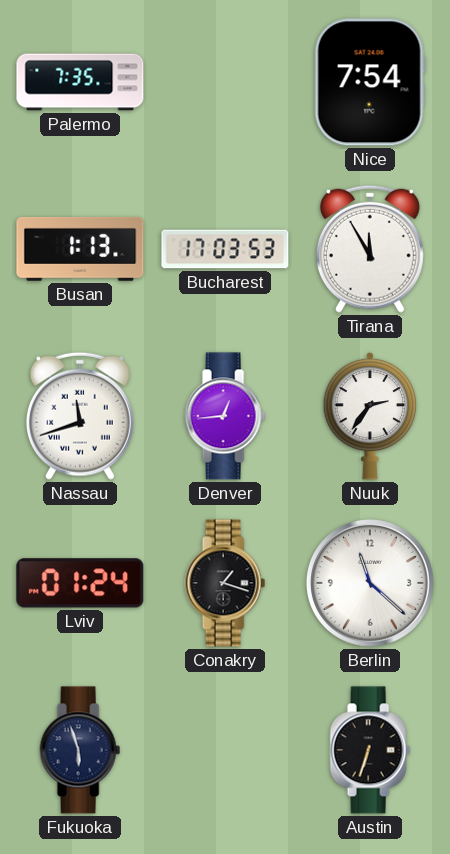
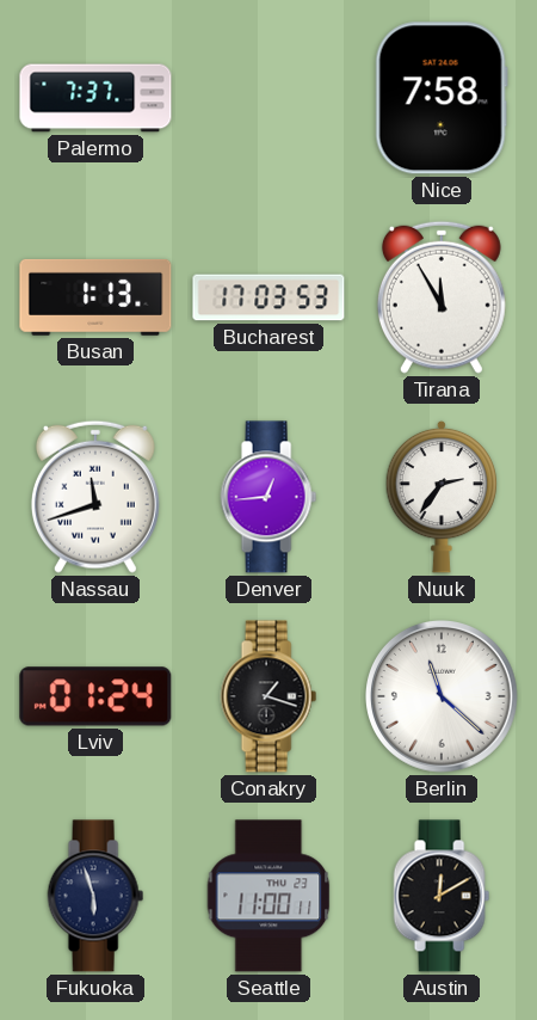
Palermo: 7:35 -> 7:37 (95, 98)
Nice: 7:54 -> 7:58 (442, 98)
Seattle: none -> 11:00 (268, 896)
Austin: 6:33 -> 12:10 (442, 896)
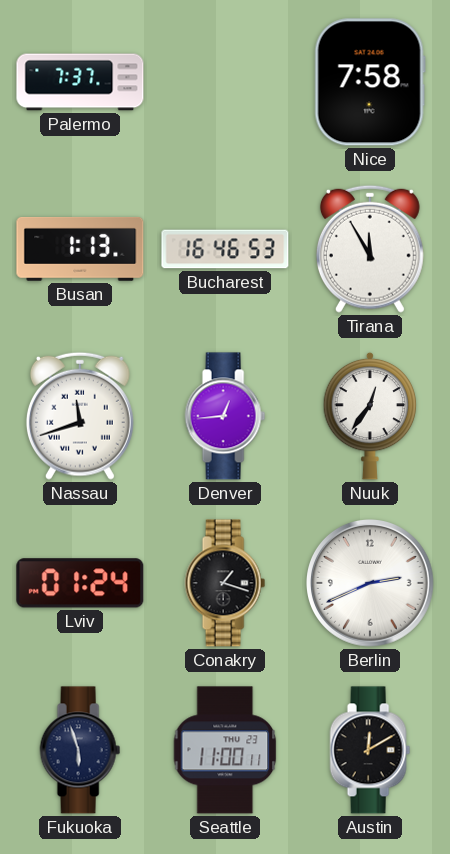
Bucharest: 17:03 -> 16:46 (225, 249)
Nuuk: 2:36 -> 12:36 (370, 416)
Berlin: 11:22 -> 2:41 (371, 584)
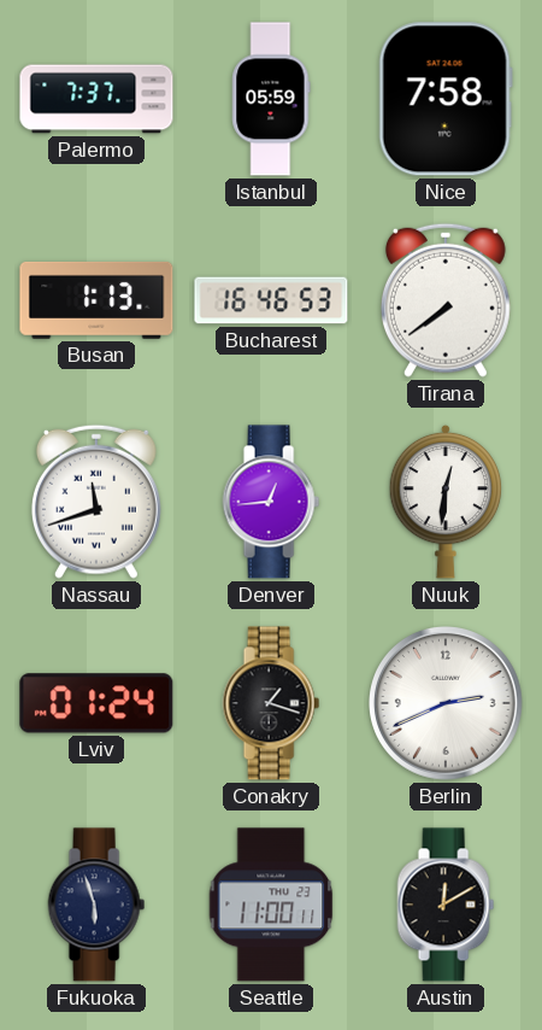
Istanbul: none -> 05:59 (271, 99)
Tirana: 11:55 -> 7:39 (446, 300)
Nuuk: 12:36 -> 12:31 (446, 502)
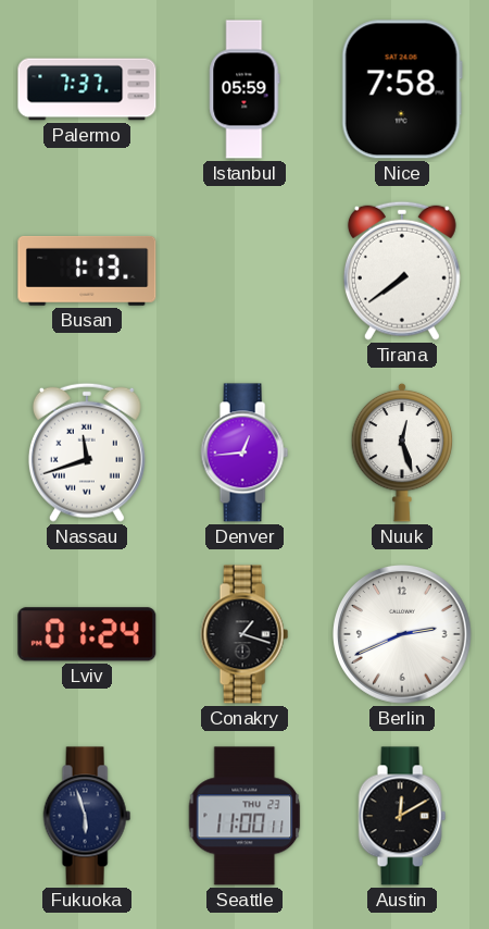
Bucharest: 16:46 -> none (271, 300)
Nuuk: 12:31 -> 12:27 (402, 453)
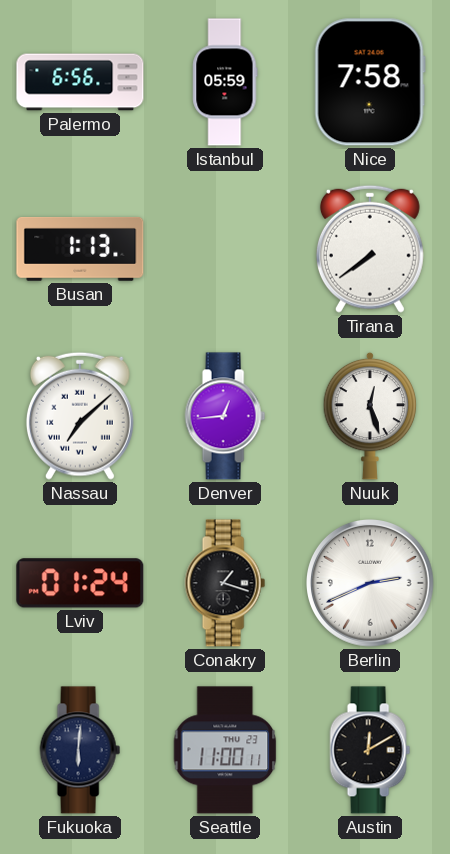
Palermo: 7:37 -> 6:56 (80, 82)
Nassau: 11:42 -> 7:08 (80, 416)
Fukuoka: 5:57 -> 6:01 (80, 750)
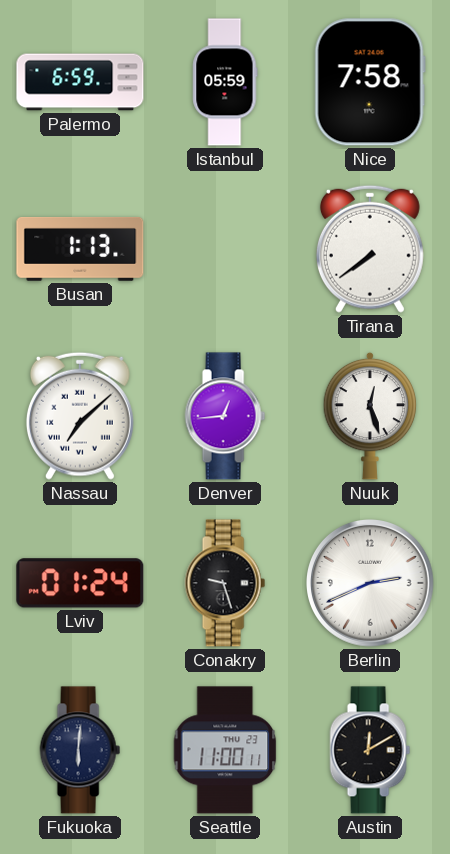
Palermo: 6:56 -> 6:59 (80, 82)
Conakry: 1:18 -> 9:27 (225, 583)
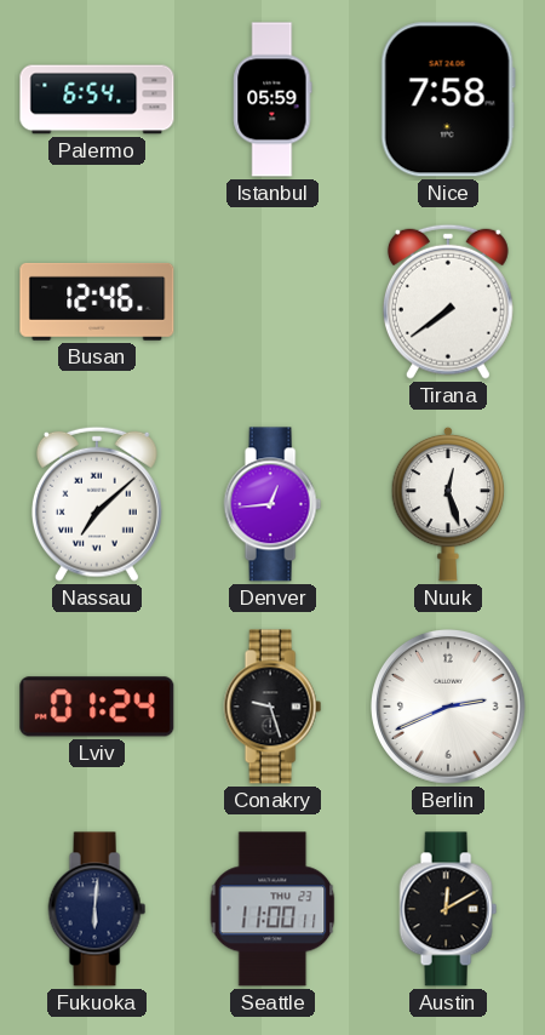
Palermo: 6:59 -> 6:54 (97, 99)
Busan: 1:13 -> 12:46 (97, 302)
